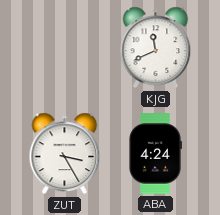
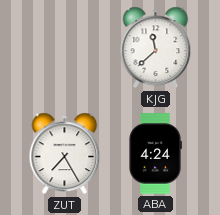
KJG: 11:41 -> 11:38 (156, 48)
ZUT: 3:25 -> 7:25 (65, 154)
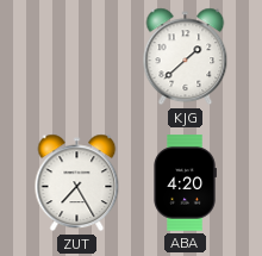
KJG: 11:38 -> 1:38 (186, 57)
ABA: 4:24 -> 4:20 (185, 183)
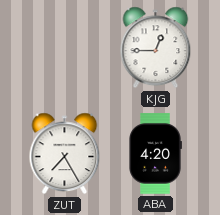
KJG: 1:38 -> 12:45 (156, 48)
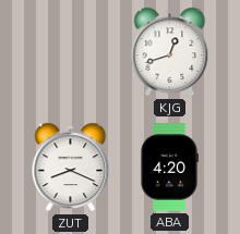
KJG: 12:45 -> 12:42 (170, 52)
ZUT: 7:25 -> 8:19 (71, 168)
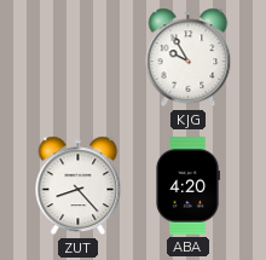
KJG: 12:42 -> 9:55 (189, 58)
ZUT: 8:19 -> 8:23 (79, 186)
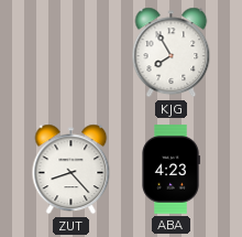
KJG: 9:55 -> 7:55 (172, 53)
ABA: 4:20 -> 4:23 (170, 170)
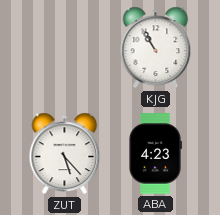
KJG: 7:55 -> 10:55 (156, 48)
ZUT: 8:23 -> 5:23 (65, 154)
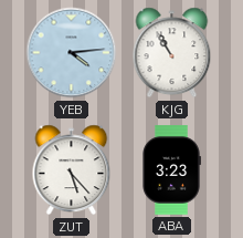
YEB: none -> 4:14 (72, 53)
ABA: 4:23 -> 3:23 (171, 170)
